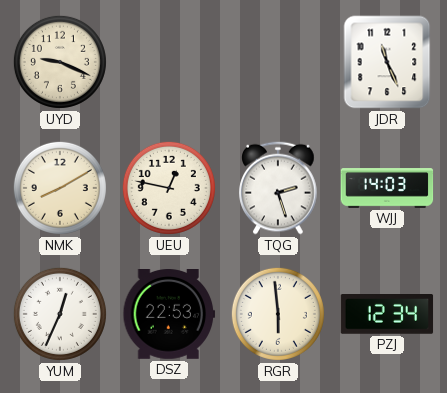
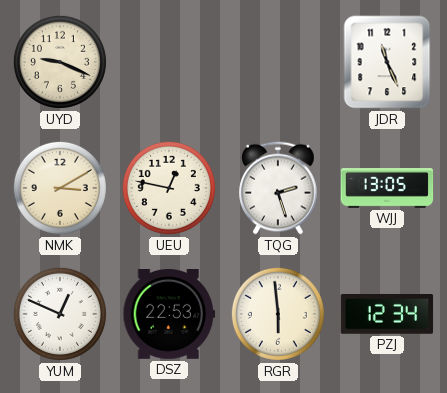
NMK: 8:10 -> 3:10 (60, 188)
WJJ: 14:03 -> 13:05 (387, 188)
YUM: 12:34 -> 12:49 (60, 314)
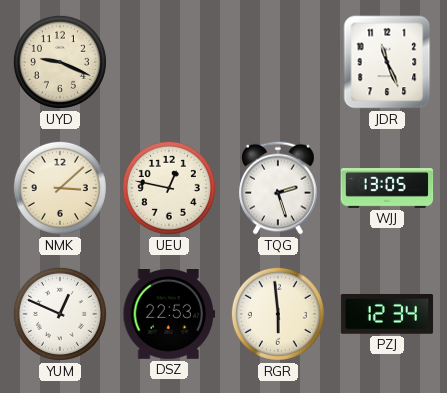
NMK: 3:10 -> 3:08 (60, 188)
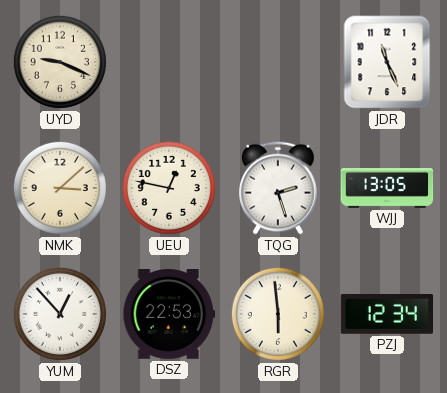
YUM: 12:49 -> 12:53 (60, 314)
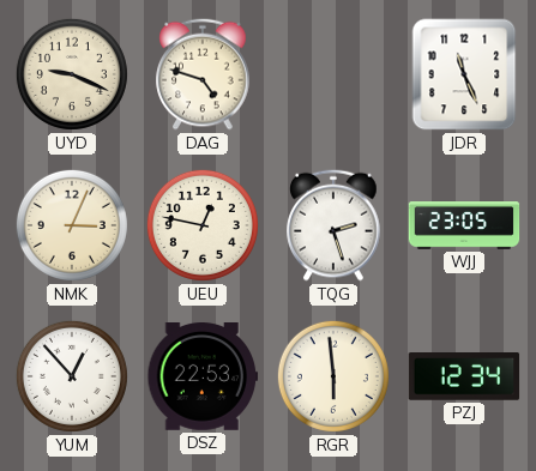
DAG: none -> 4:48 (203, 74)
NMK: 3:08 -> 3:04 (72, 225)
WJJ: 13:05 -> 23:05 (464, 225)
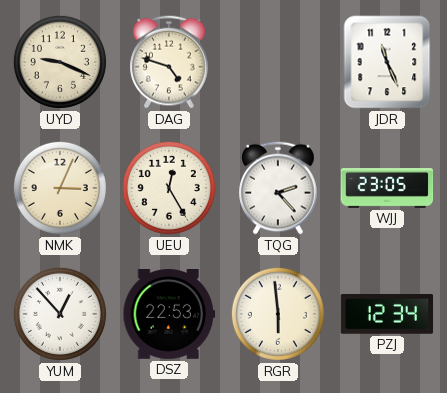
UEU: 12:47 -> 12:25 (169, 188)
TQG: 2:27 -> 2:23 (278, 188)
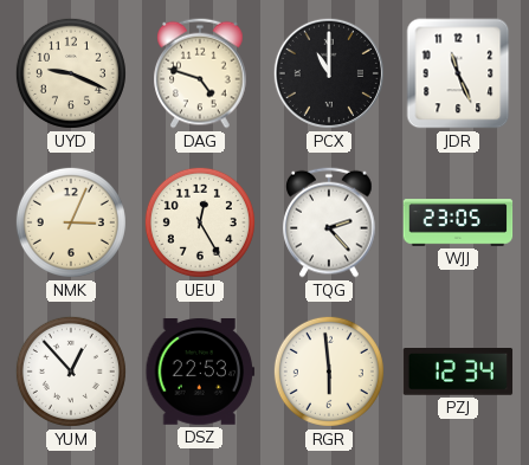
PCX: none -> 11:00 (329, 73)
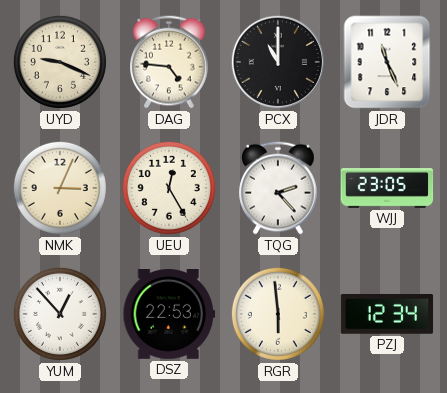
DAG: 4:48 -> 4:46 (169, 62)
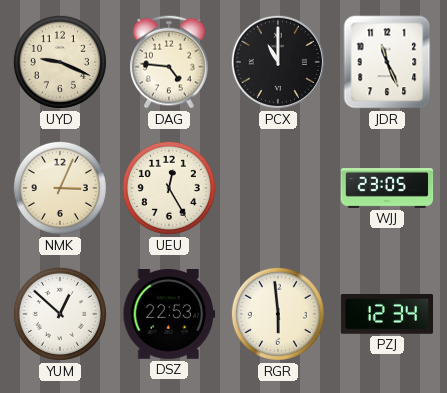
TQG: 2:23 -> none (278, 188)
YUM: 12:53 -> 12:52 (60, 314)
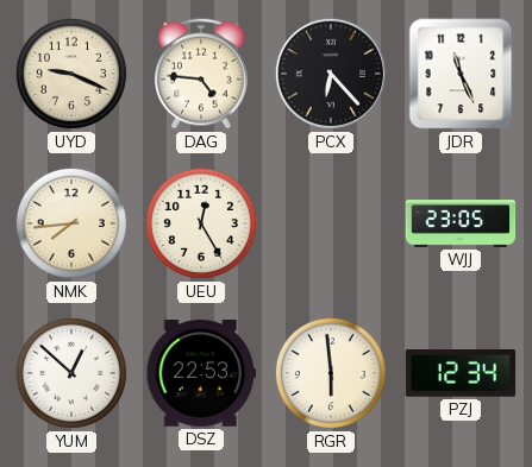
PCX: 11:00 -> 6:23 (331, 74)
NMK: 3:04 -> 7:44 (71, 223)
